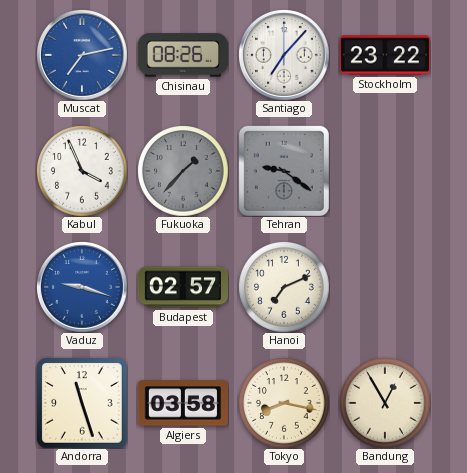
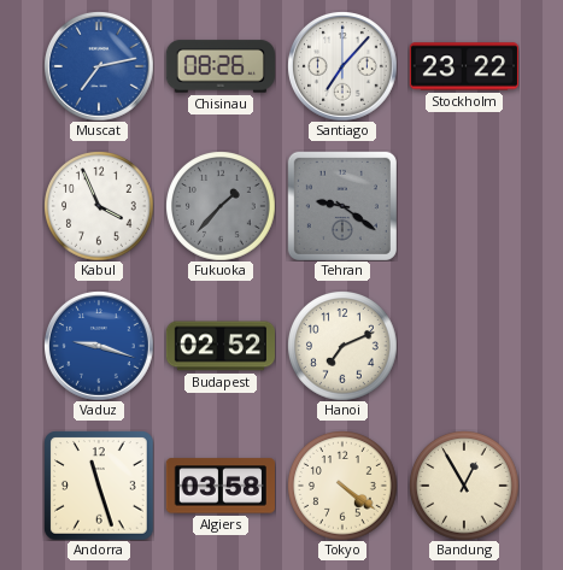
Budapest: 02:57 -> 02:52 (219, 346)
Tokyo: 8:17 -> 4:21 (342, 486)
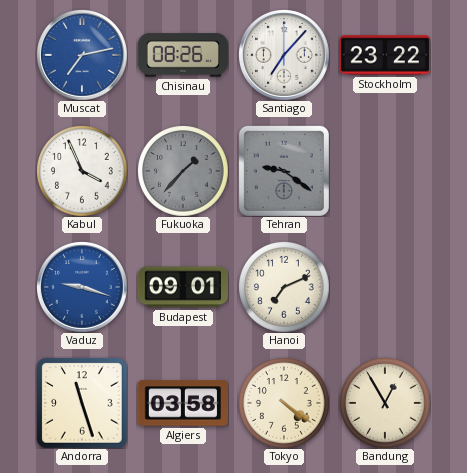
Budapest: 02:52 -> 09:01 (182, 287)
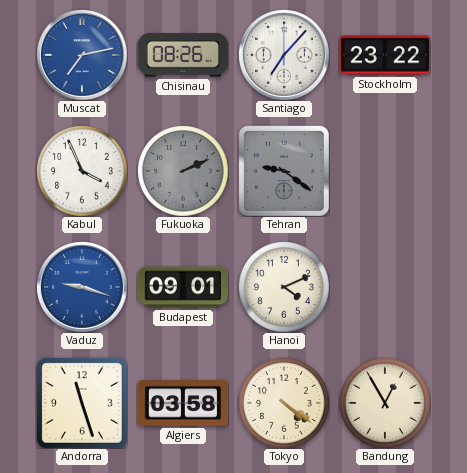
Fukuoka: 1:37 -> 2:11 (183, 171)
Hanoi: 7:11 -> 4:11 (284, 287)
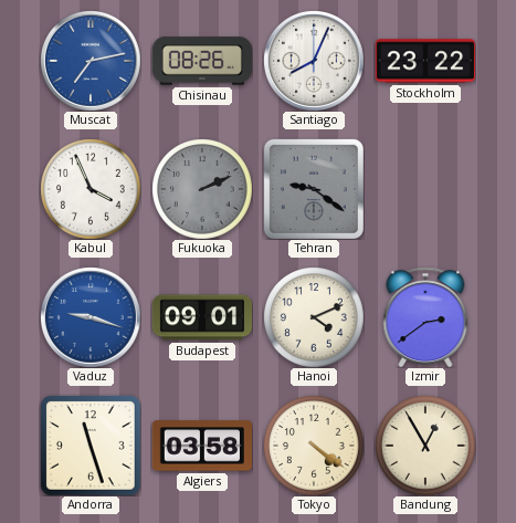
Santiago: 7:07 -> 8:04 (314, 61)
Izmir: none -> 2:39 (425, 317)
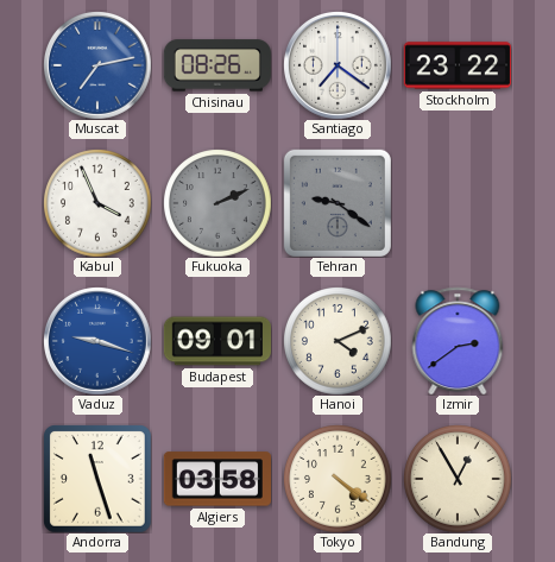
Santiago: 8:04 -> 7:21 (338, 65)
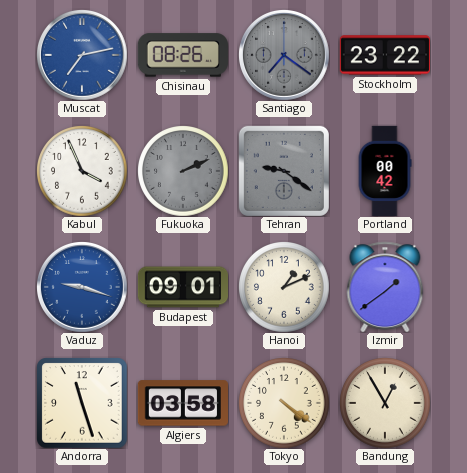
Santiago dial: white -> grey (284, 55)
Portland: none -> 00:42 (385, 170)
Hanoi: 4:11 -> 1:11 (284, 287)
Izmir: 2:39 -> 1:39 (385, 287)
